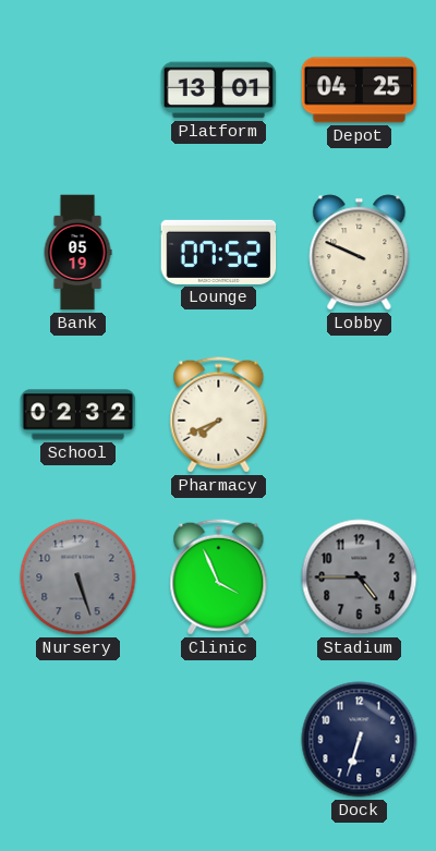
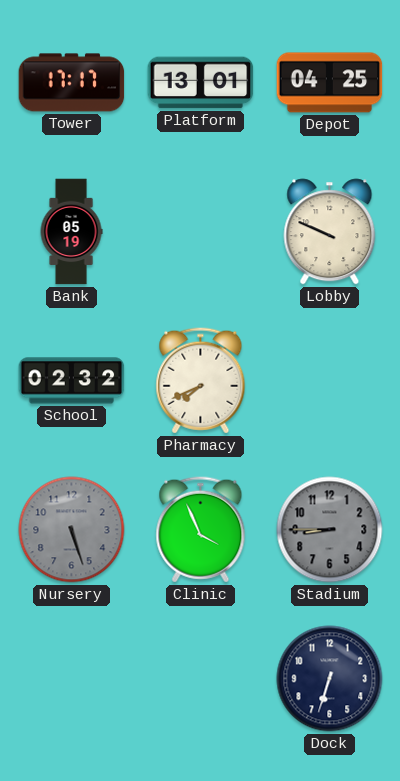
Tower: none -> 17:17 (72, 83)
Lounge: 07:52 -> none (219, 252)
Stadium: 4:45 -> 8:45 (330, 530)
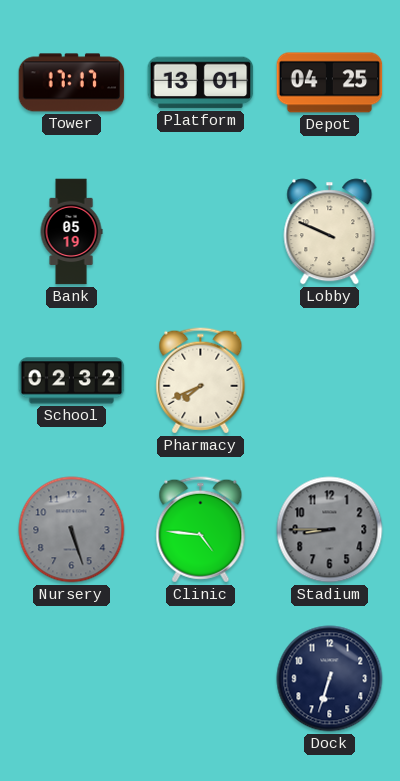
Clinic: 3:56 -> 4:46 (201, 530)
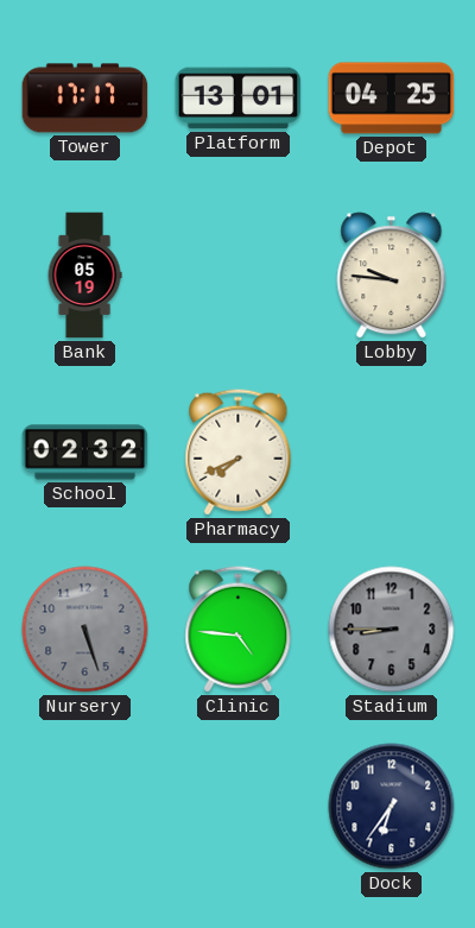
Lobby: 9:49 -> 9:46 (392, 276)
Dock: 6:33 -> 6:36 (392, 807)
